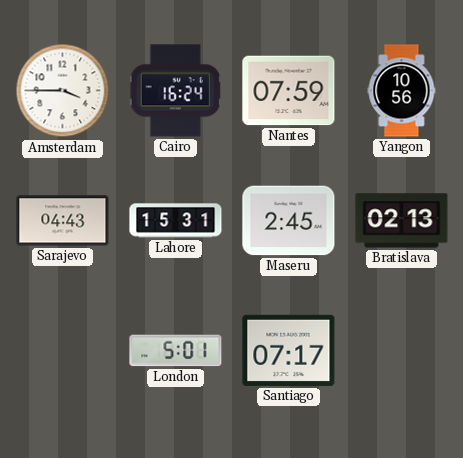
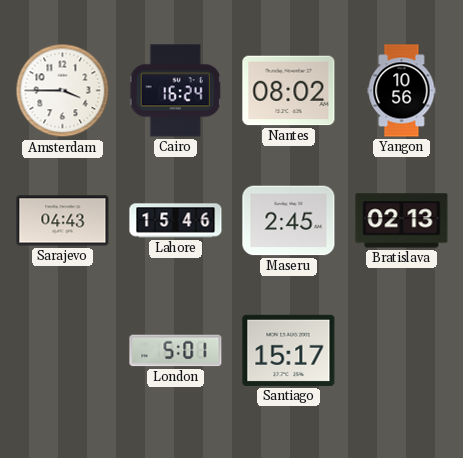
Nantes: 07:59 -> 08:02 (289, 91)
Lahore: 15:31 -> 15:46 (176, 221)
Santiago: 07:17 -> 15:17 (289, 350)
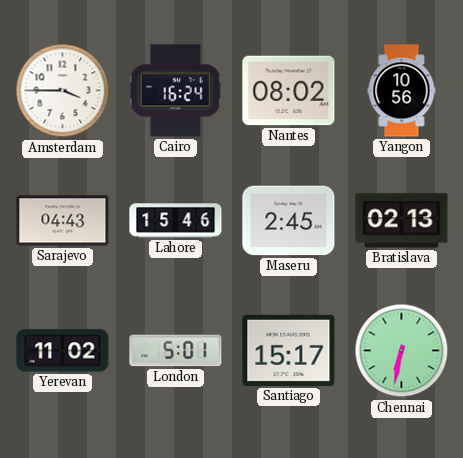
Yerevan: none -> 11:02 (63, 351)
Chennai: none -> 6:32 (402, 351)
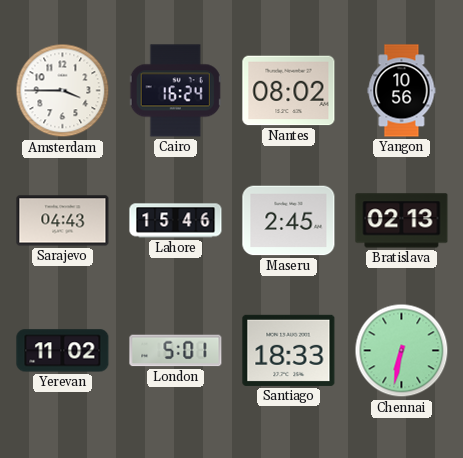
Santiago: 15:17 -> 18:33 (289, 350)
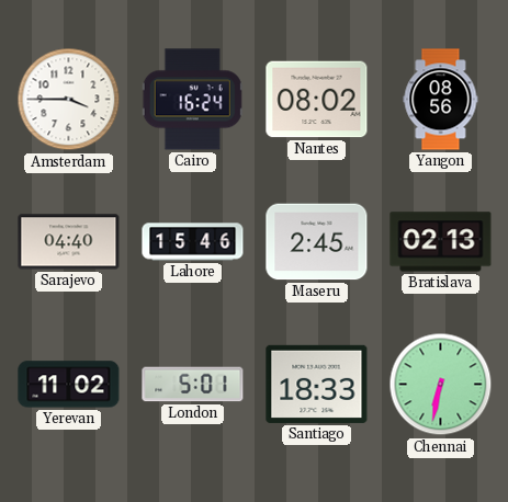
Yangon: 10:56 -> 08:56 (441, 100)
Sarajevo: 04:43 -> 04:40 (69, 242)
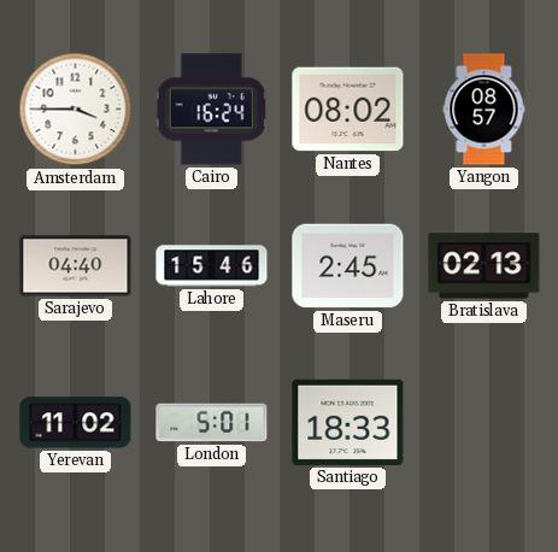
Yangon: 08:56 -> 08:57 (484, 110)
Chennai: 6:32 -> none (441, 385)
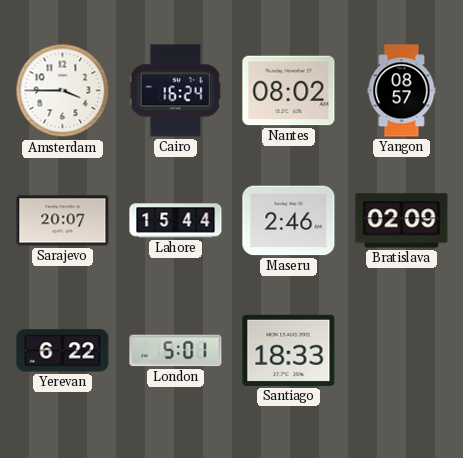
Sarajevo: 04:40 -> 20:07 (63, 221)
Lahore: 15:46 -> 15:44 (176, 221)
Maseru: 2:45 -> 2:46 (289, 221)
Bratislava: 02:13 -> 02:09 (402, 221)
Yerevan: 11:02 -> 6:22 (63, 351)
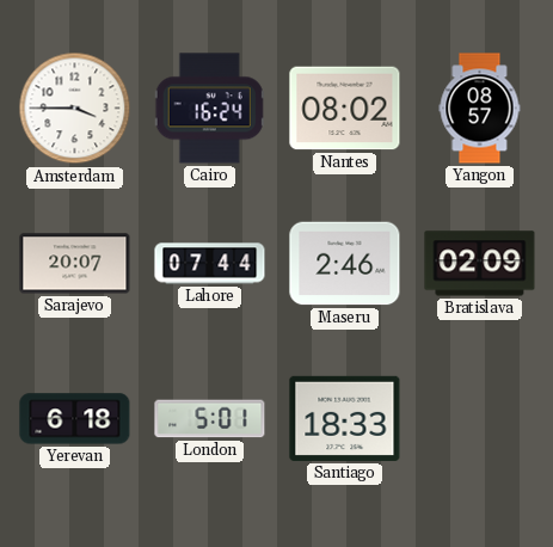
Lahore: 15:44 -> 07:44 (210, 264)
Yerevan: 6:22 -> 6:18 (75, 419)
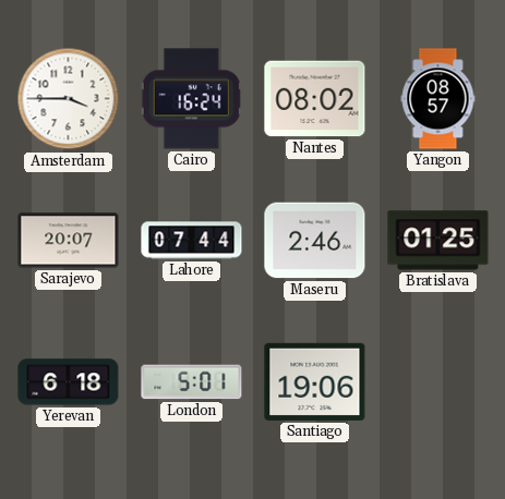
Bratislava: 02:09 -> 01:25 (438, 241)
Santiago: 18:33 -> 19:06 (315, 381)
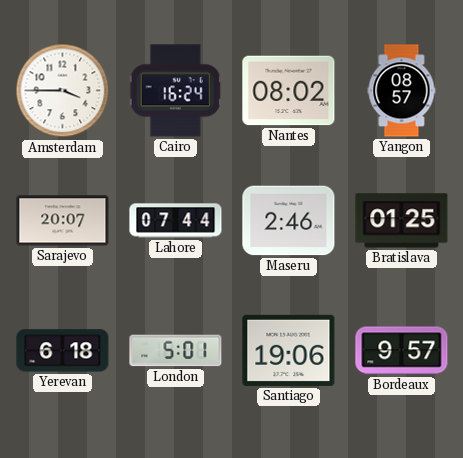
Bordeaux: none -> 9:57 (402, 351)
